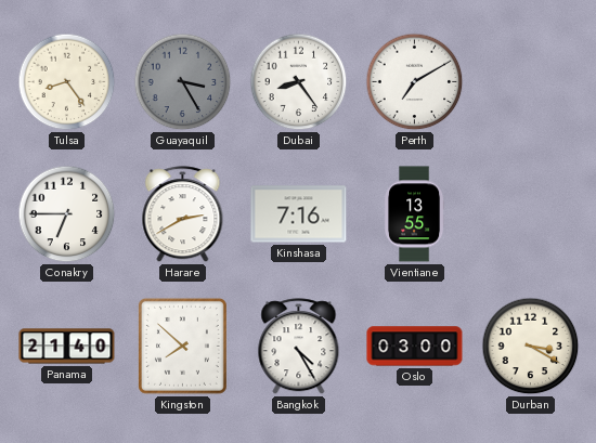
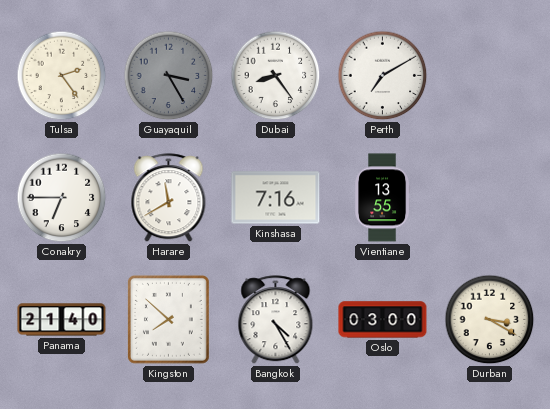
Tulsa: 8:24 -> 2:24 (62, 76)
Harare: 2:40 -> 11:40 (169, 198)
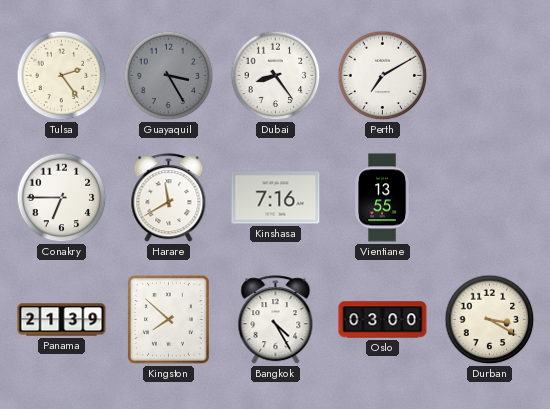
Panama: 21:40 -> 21:39 (62, 320)
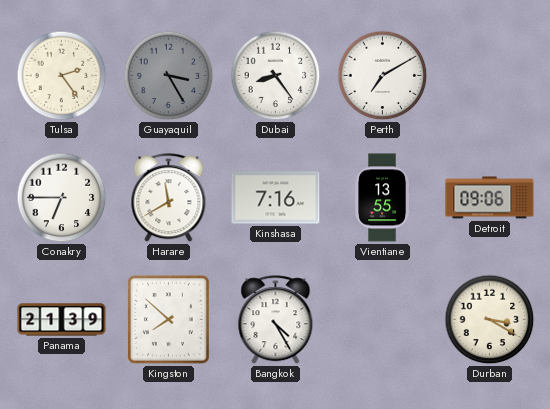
Detroit: none -> 09:06 (490, 198)
Oslo: 03:00 -> none (383, 320)
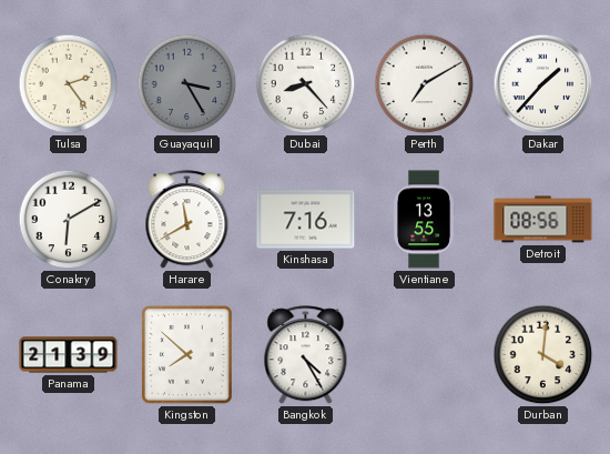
Dubai: 8:24 -> 8:23 (306, 84)
Dakar: none -> 1:37 (543, 84)
Conakry: 6:45 -> 6:10 (69, 220)
Detroit: 09:06 -> 08:56 (543, 220)
Durban: 3:20 -> 4:01 (543, 355)
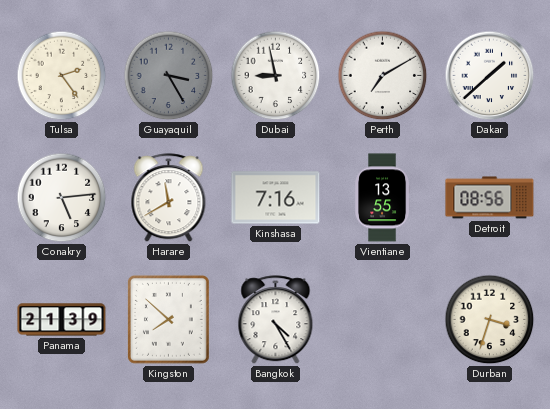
Dubai: 8:23 -> 8:58 (276, 76)
Dakar: 1:37 -> 1:38 (490, 76)
Conakry: 6:10 -> 5:14 (62, 198)
Durban: 4:01 -> 3:33 (490, 320)
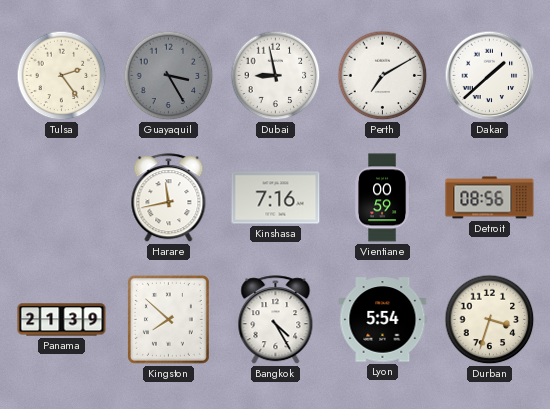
Conakry: 5:14 -> none (62, 198)
Harare: 11:40 -> 11:43 (169, 198)
Vientiane: 13:55 -> 00:59 (383, 198)
Lyon: none -> 5:54 (383, 320)
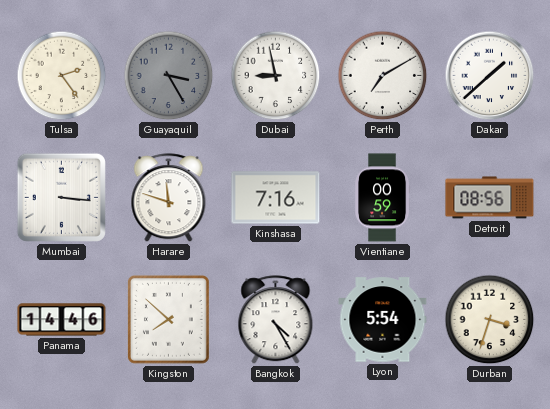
Mumbai: none -> 3:16 (61, 197)
Harare: 11:43 -> 11:48 (169, 198)
Panama: 21:39 -> 14:46 (62, 320)
